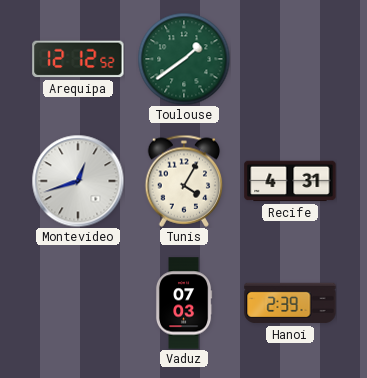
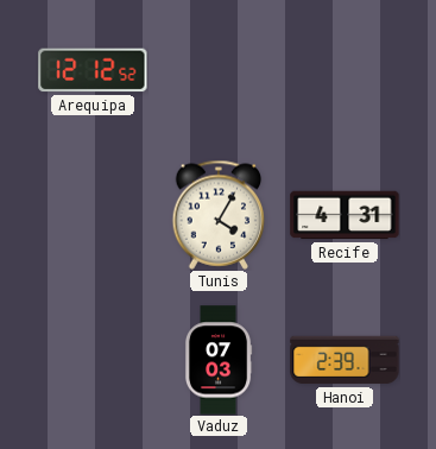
Toulouse: 1:39 -> none (184, 59)
Montevideo: 12:42 -> none (78, 181)
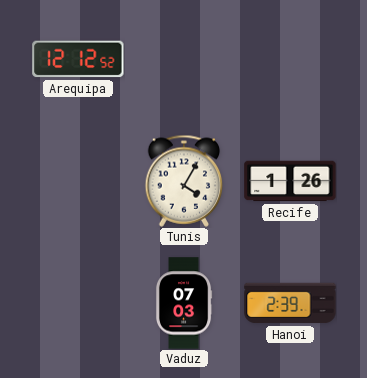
Recife: 4:31 -> 1:26 (290, 181)
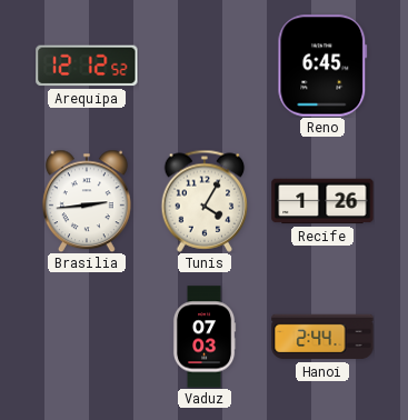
Reno: none -> 6:45 (322, 66)
Brasilia: none -> 2:44 (87, 201)
Hanoi: 2:39 -> 2:44 (322, 337)
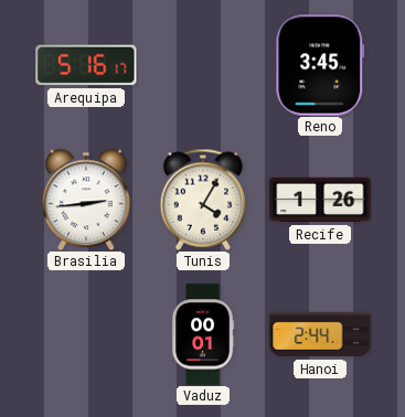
Arequipa: 12:12 -> 5:16 (86, 65)
Reno: 6:45 -> 3:45 (320, 65)
Vaduz: 07:03 -> 00:01 (203, 334)
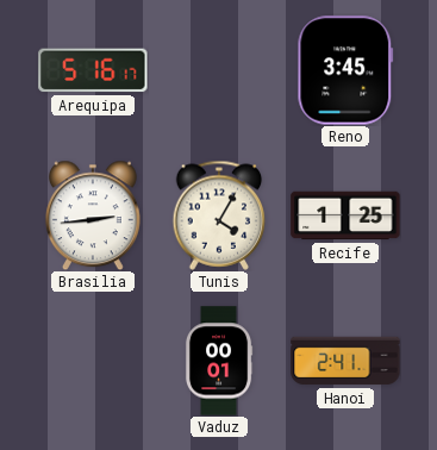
Recife: 1:26 -> 1:25 (345, 215)
Hanoi: 2:44 -> 2:41 (345, 361)
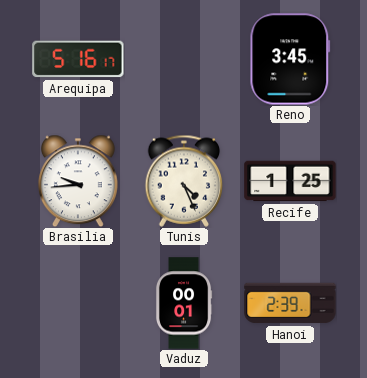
Brasilia: 2:44 -> 9:44 (78, 181)
Tunis: 4:05 -> 4:26 (184, 181)
Hanoi: 2:41 -> 2:39 (290, 303)
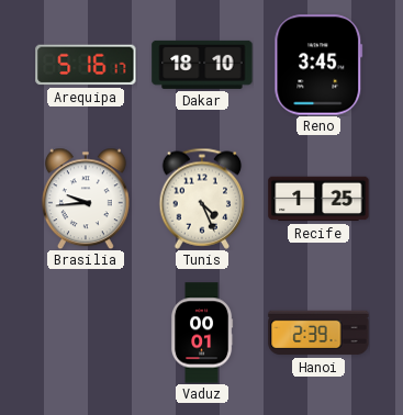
Dakar: none -> 18:10 (202, 65)
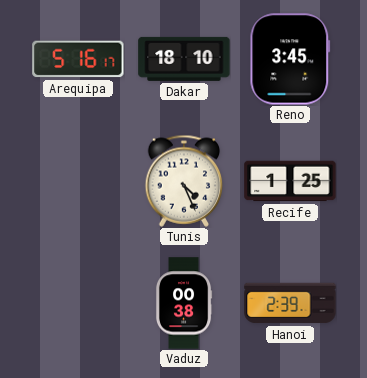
Brasilia: 9:44 -> none (86, 199)
Vaduz: 00:01 -> 00:38 (184, 303)
